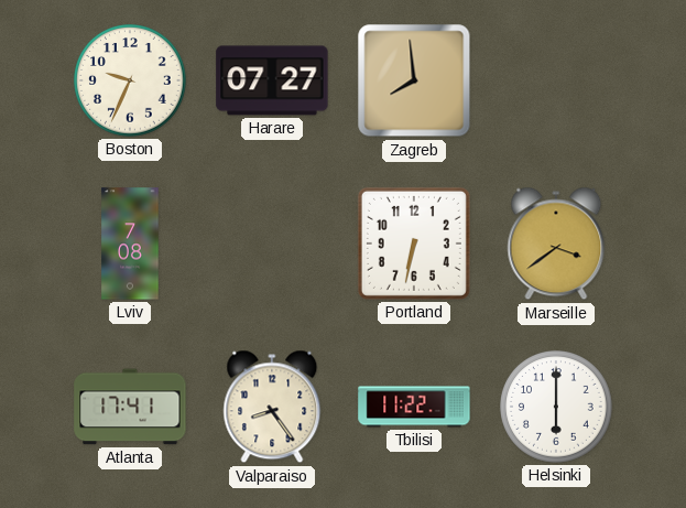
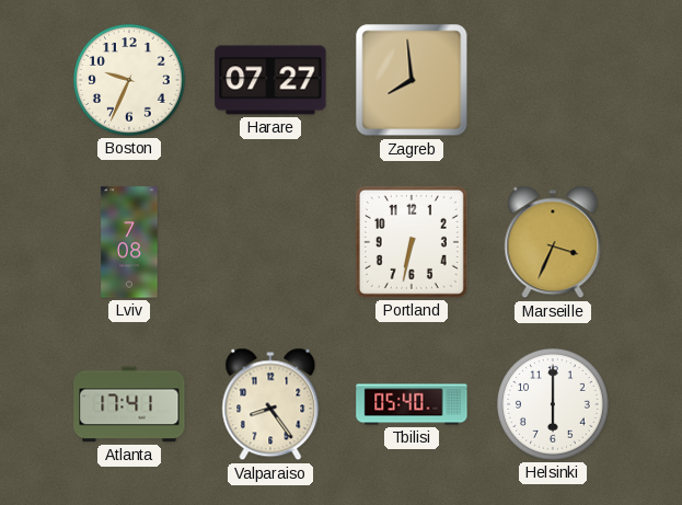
Marseille: 3:39 -> 3:34 (553, 242)
Tbilisi: 11:22 -> 05:40 (412, 404)
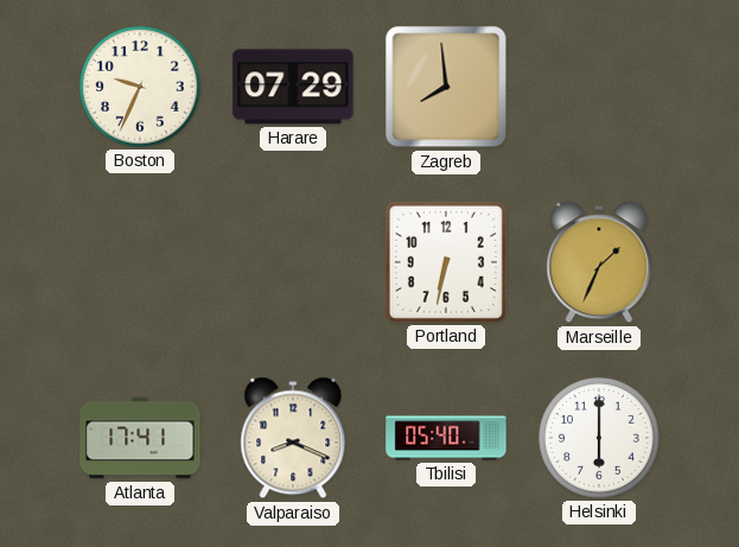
Harare: 07:27 -> 07:29 (293, 87)
Lviv: 7:08 -> none (129, 242)
Marseille: 3:34 -> 1:34 (599, 262)
Valparaiso: 8:24 -> 8:19 (293, 438)
